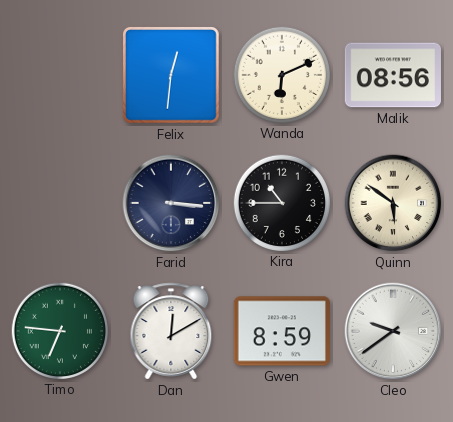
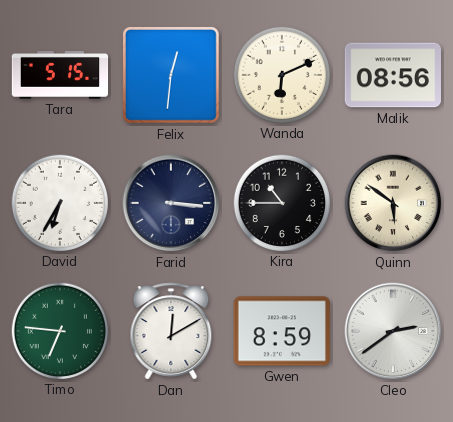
Tara: none -> 5:15 (60, 76)
David: none -> 6:35 (59, 202)
Cleo: 9:39 -> 2:39 (393, 331)
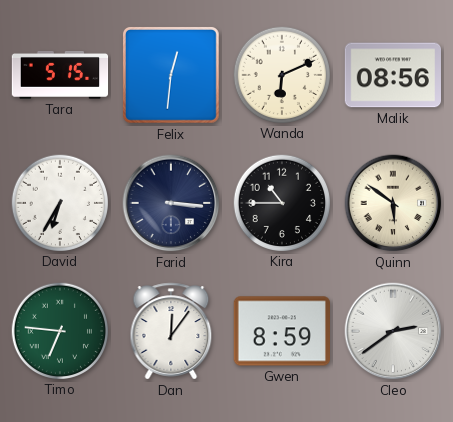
Dan: 12:10 -> 12:06 (171, 331)
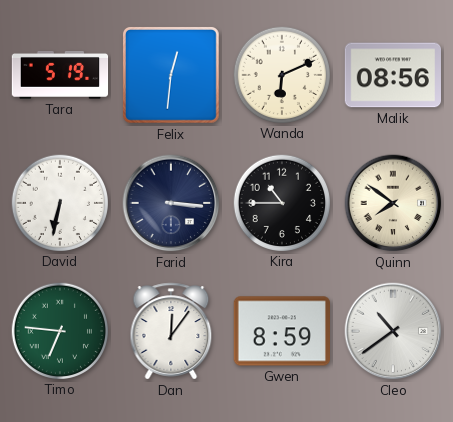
Tara: 5:15 -> 5:19 (60, 76)
David: 6:35 -> 6:32 (59, 202)
Quinn: 5:51 -> 7:51 (393, 203)
Cleo: 2:39 -> 10:39 (393, 331)
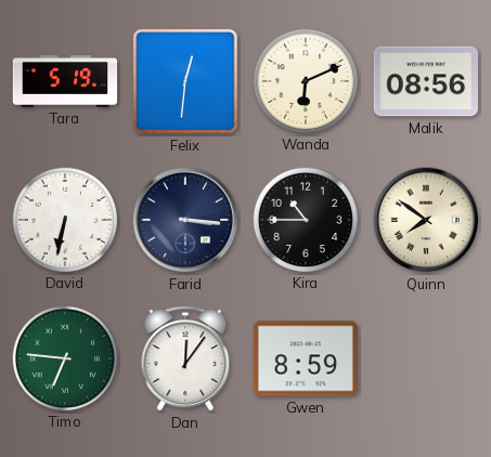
Cleo: 10:39 -> none (393, 331)
